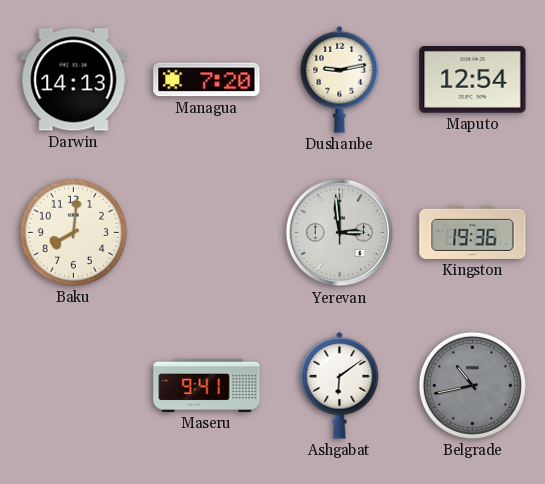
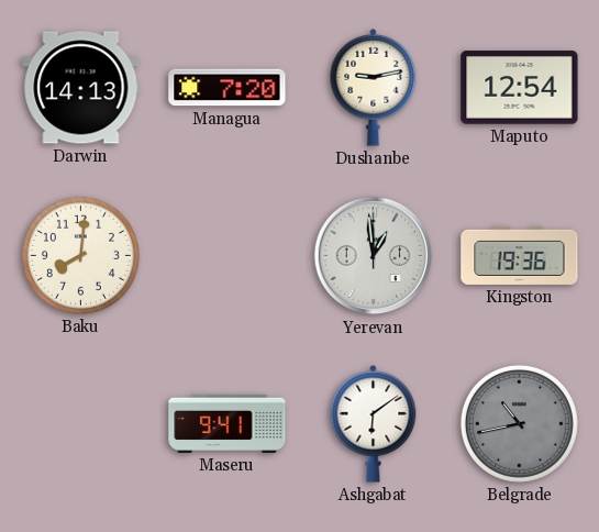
Yerevan: 2:59 -> 12:59 (374, 256)
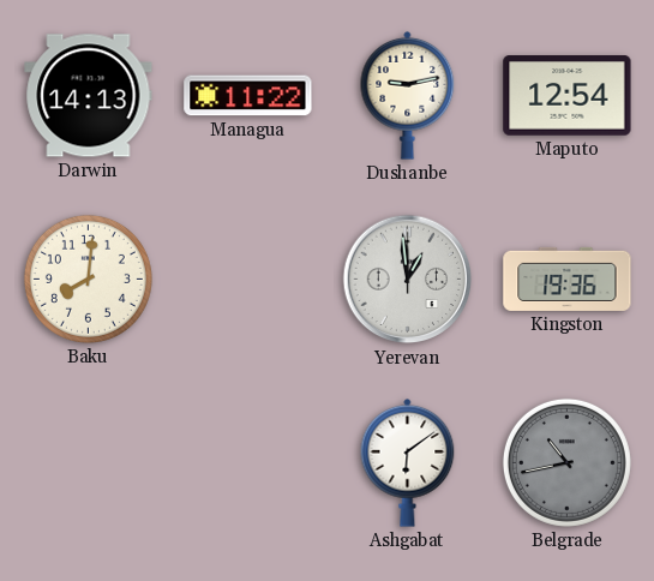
Managua: 7:20 -> 11:22 (248, 96)
Maseru: 9:41 -> none (228, 423)
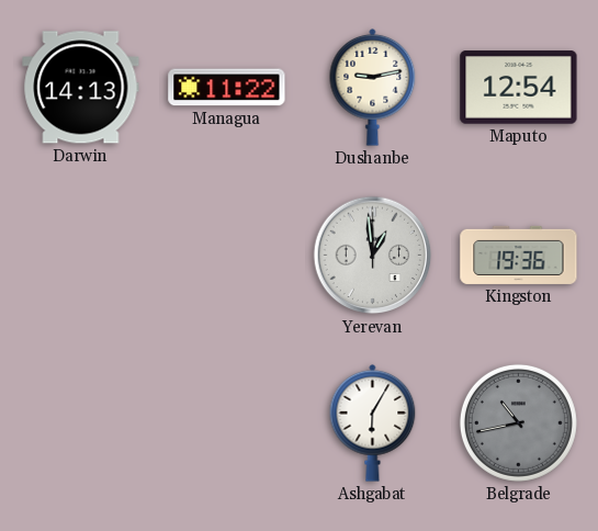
Baku: 8:01 -> none (88, 278)
Ashgabat: 6:09 -> 6:05 (373, 422)
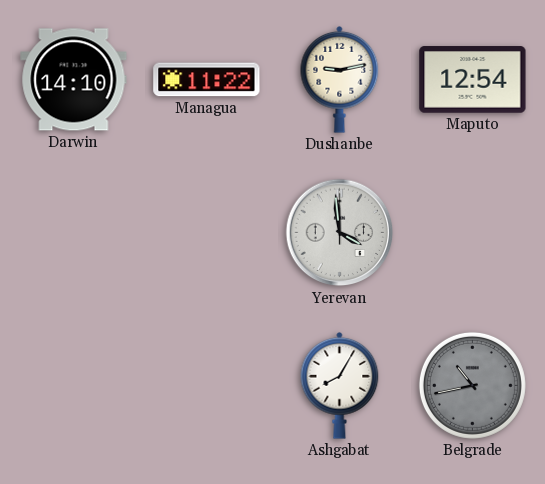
Darwin: 14:13 -> 14:10 (74, 80)
Yerevan: 12:59 -> 3:59 (340, 233)
Kingston: 19:36 -> none (519, 255)
Ashgabat: 6:05 -> 8:05 (340, 385)
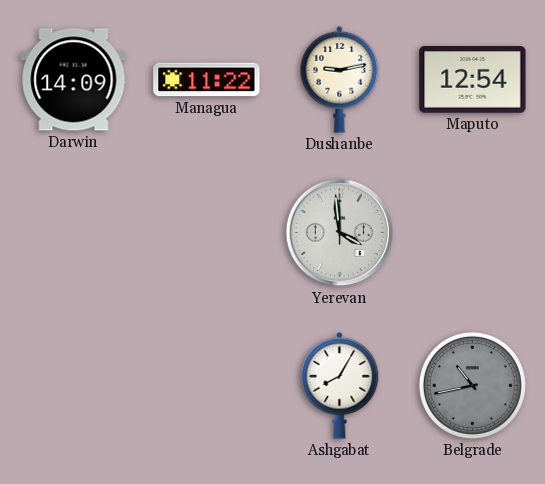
Darwin: 14:10 -> 14:09 (74, 80)
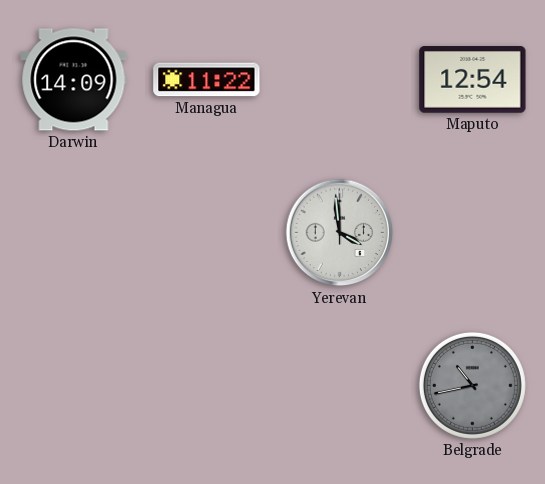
Dushanbe: 9:13 -> none (340, 79)
Ashgabat: 8:05 -> none (340, 385)
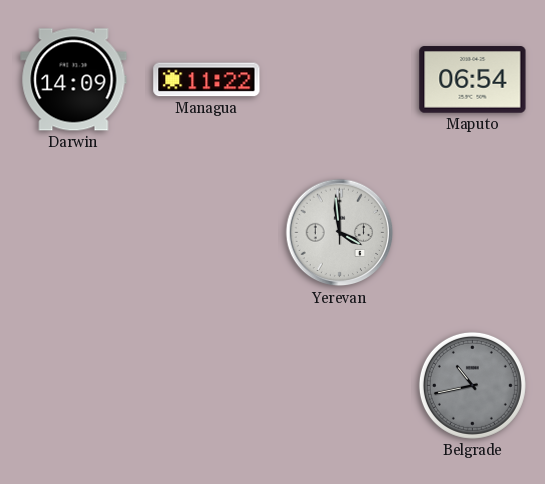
Maputo: 12:54 -> 06:54 (473, 80)
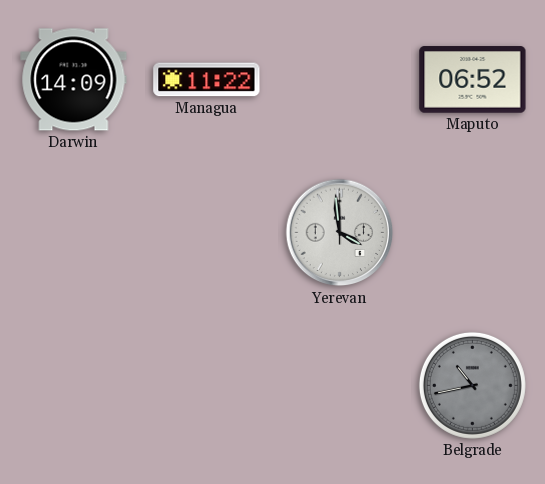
Maputo: 06:54 -> 06:52 (473, 80)
